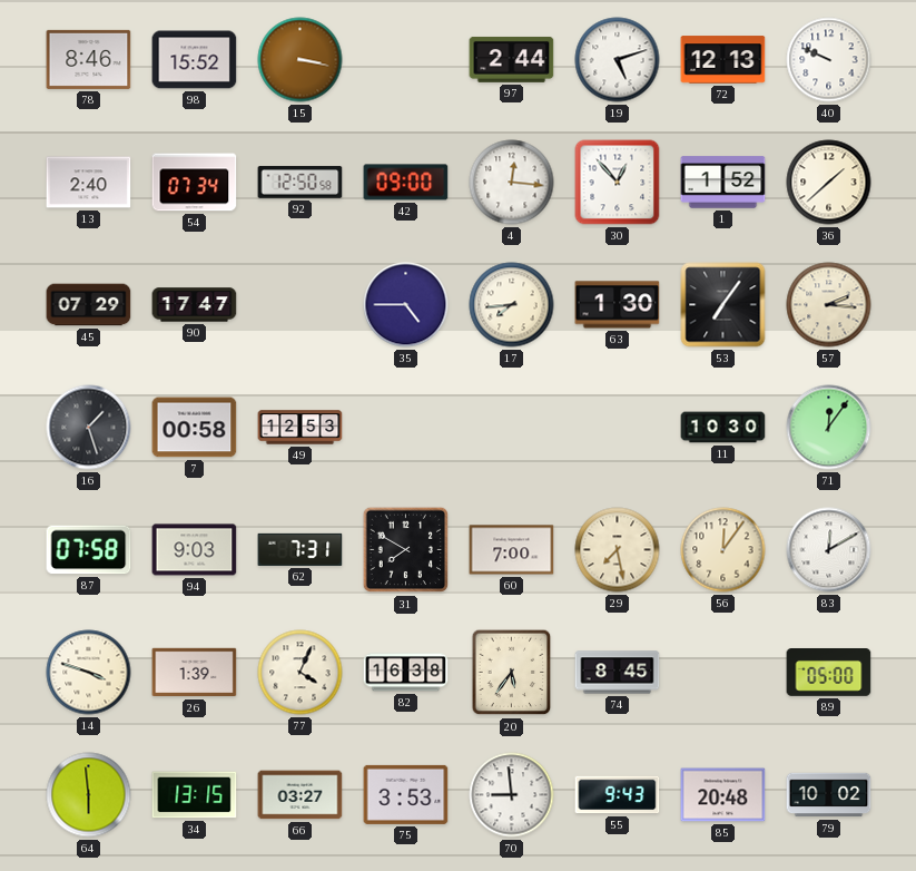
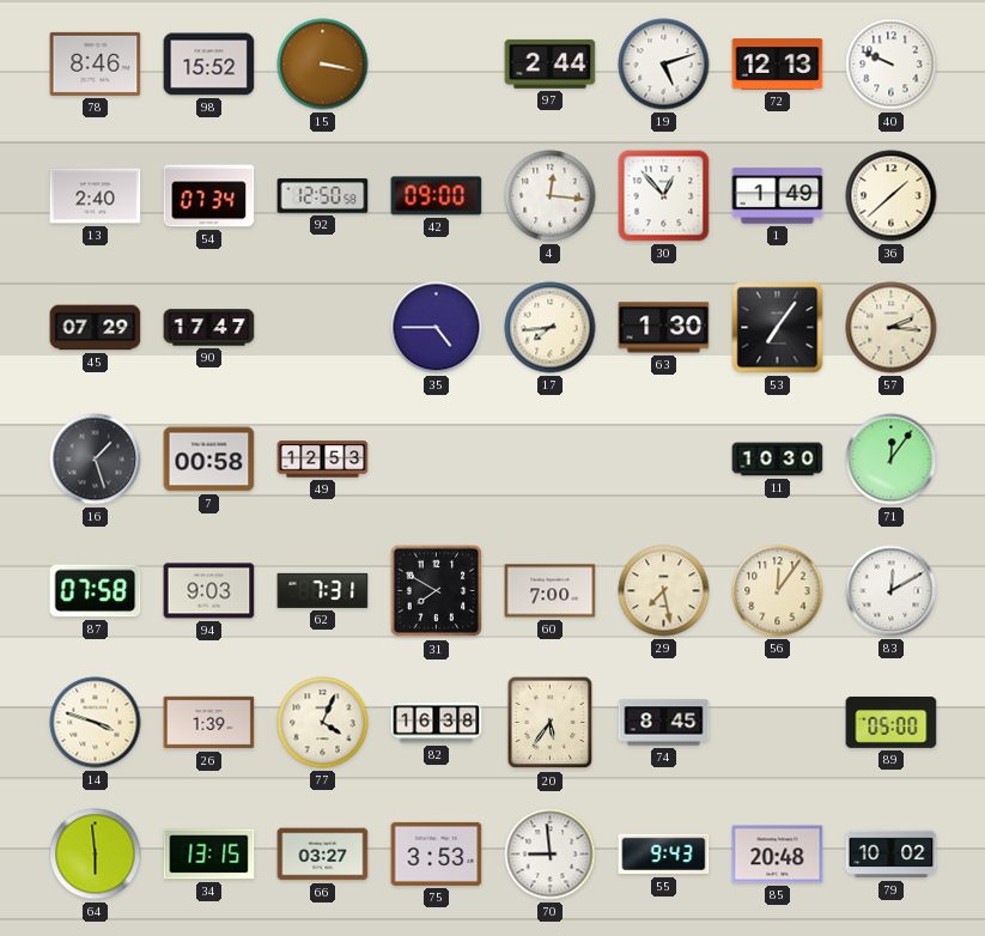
1: 1:52 -> 1:49 (778, 196)
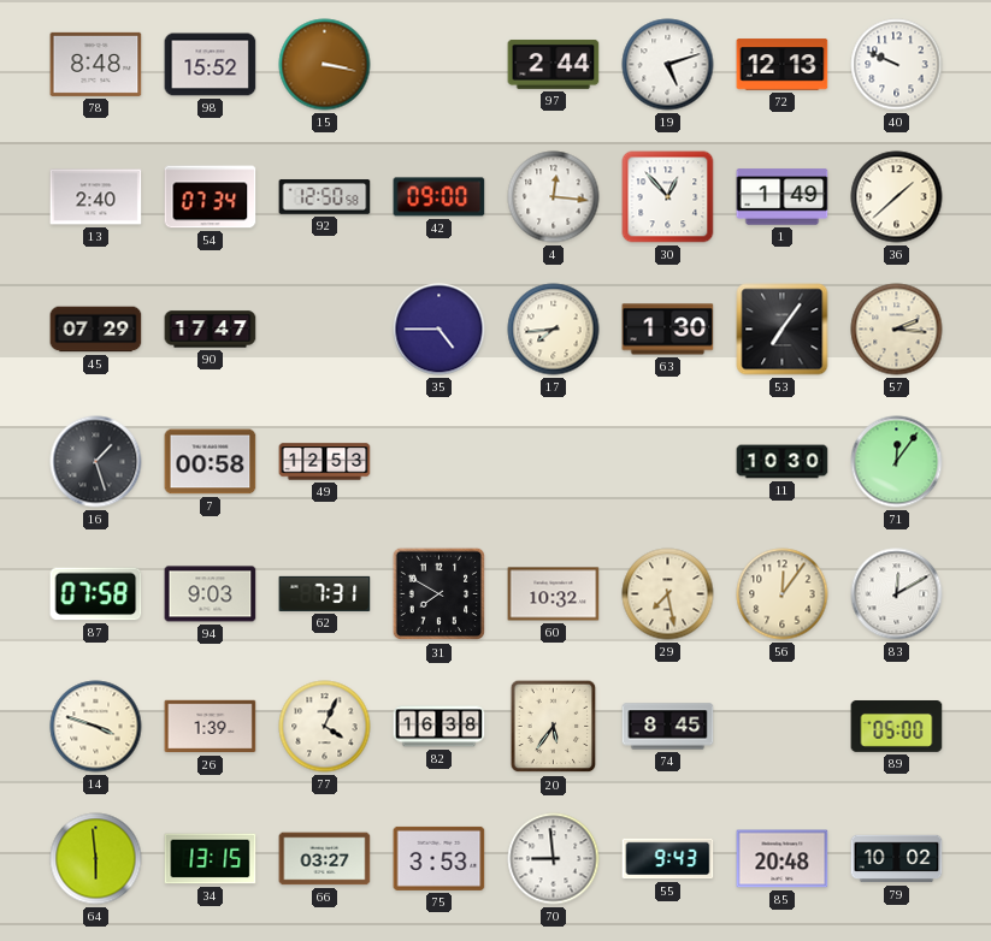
78: 8:46 -> 8:48 (96, 64)
60: 7:00 -> 10:32 (554, 594)
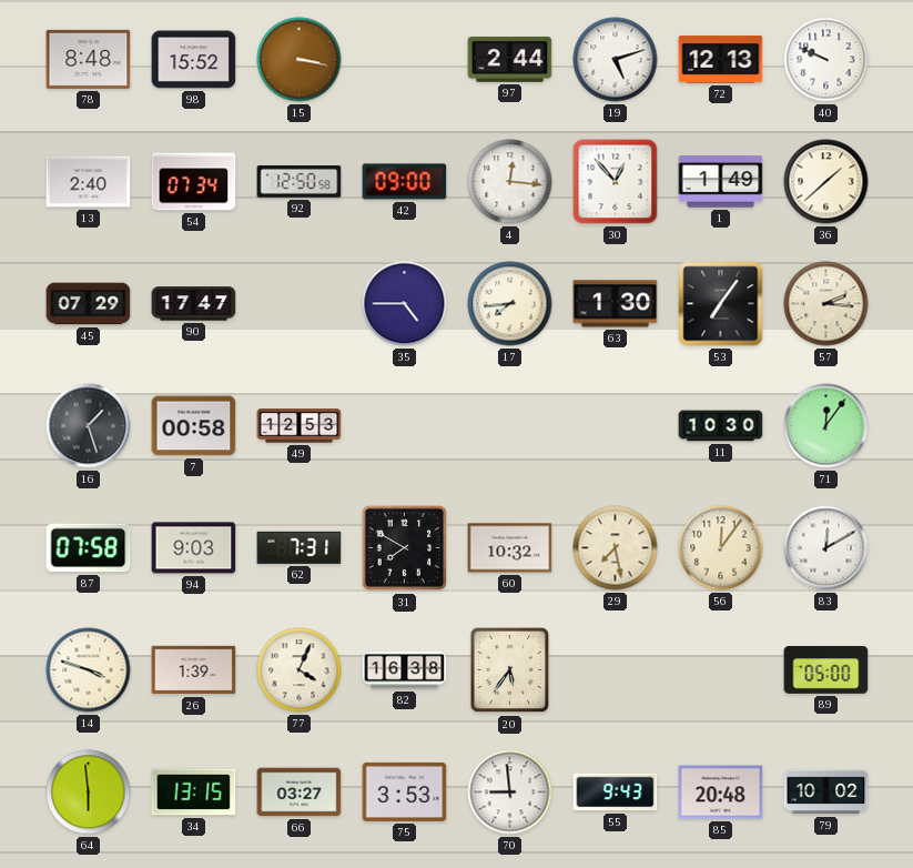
74: 8:45 -> none (668, 727)
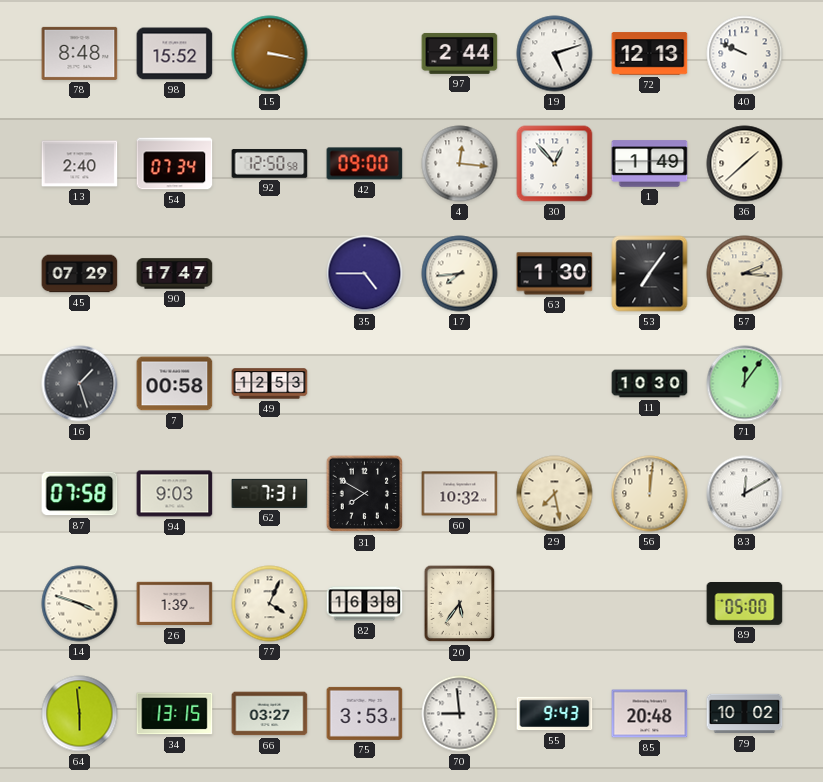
56: 12:06 -> 12:01 (650, 494)
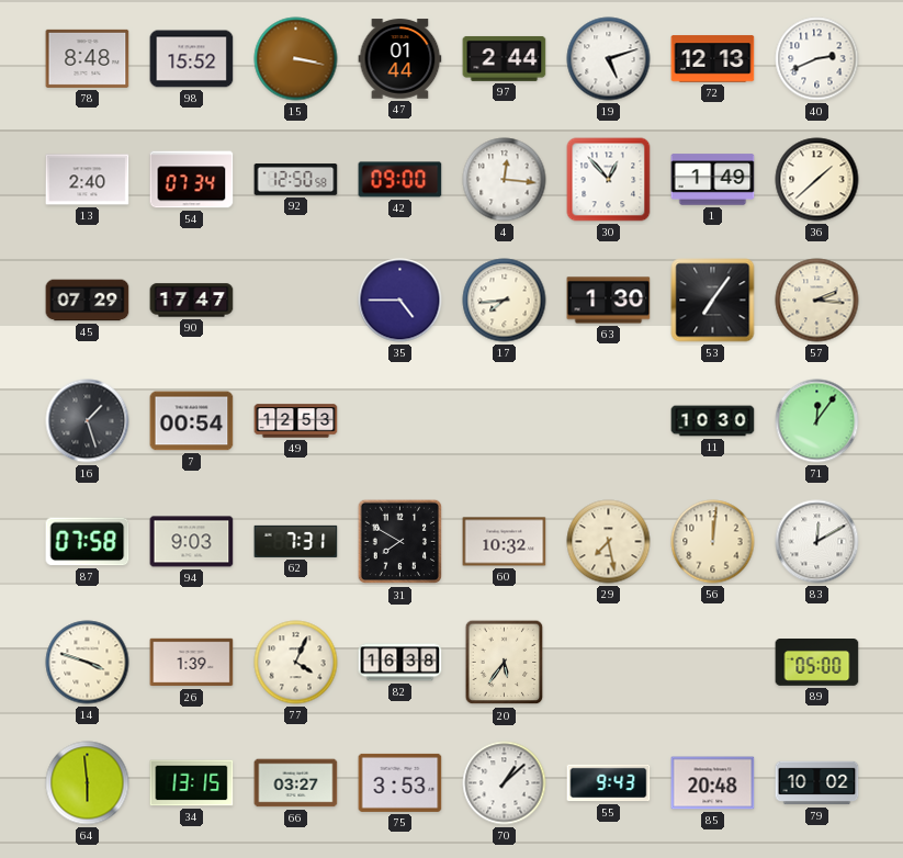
47: none -> 01:44 (400, 59)
40: 9:49 -> 2:41 (817, 59)
7: 00:58 -> 00:54 (192, 421)
70: 8:59 -> 1:08 (505, 783)
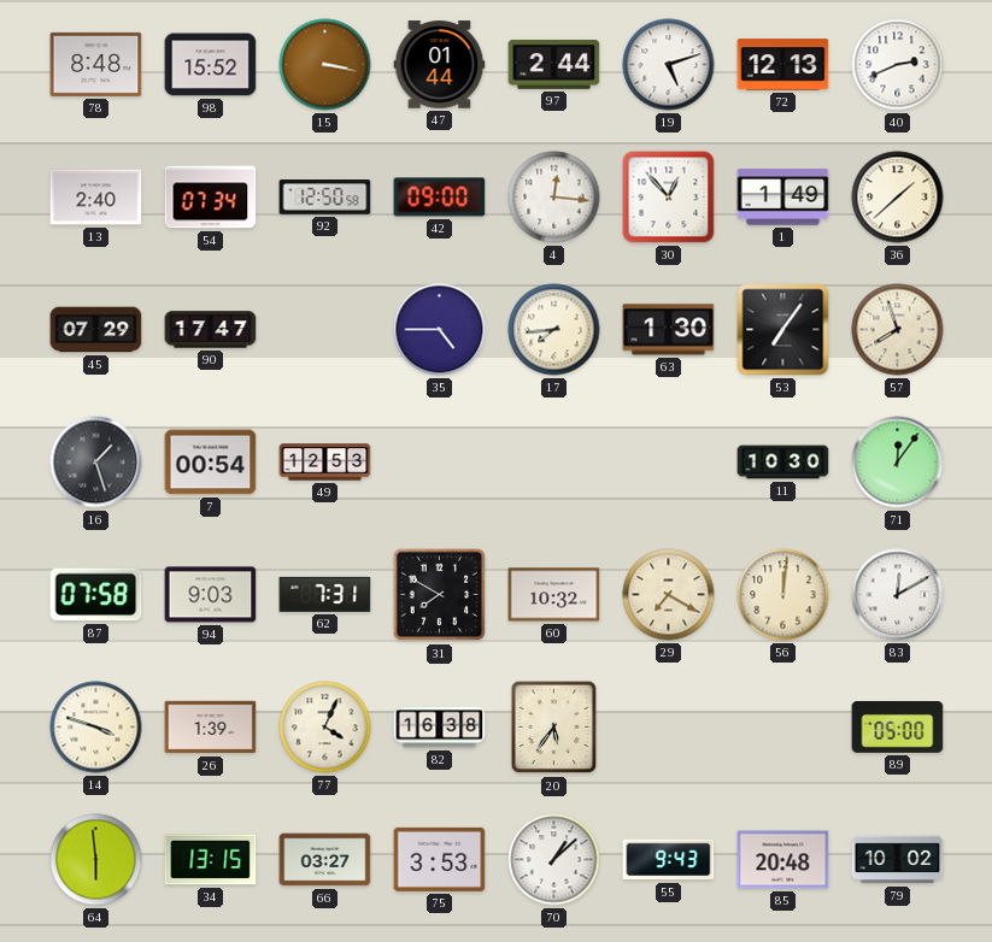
57: 2:16 -> 7:57 (898, 330)
29: 7:28 -> 7:20 (669, 595)
